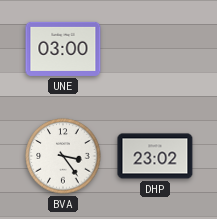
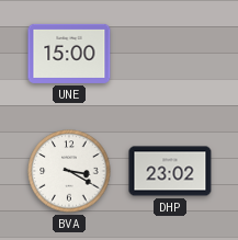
UNE: 03:00 -> 15:00 (69, 54)
BVA: 3:24 -> 3:20 (69, 171)
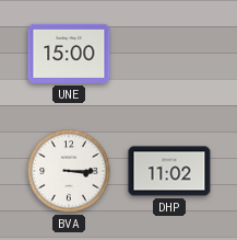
BVA: 3:20 -> 3:15 (69, 171)
DHP: 23:02 -> 11:02 (169, 171)
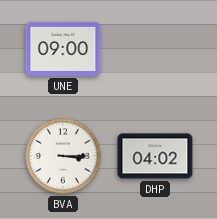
UNE: 15:00 -> 09:00 (63, 49)
DHP: 11:02 -> 04:02 (155, 156)
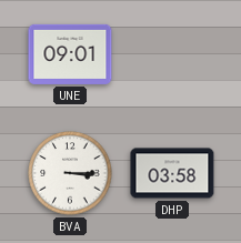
UNE: 09:00 -> 09:01 (70, 54)
DHP: 04:02 -> 03:58 (172, 173)
